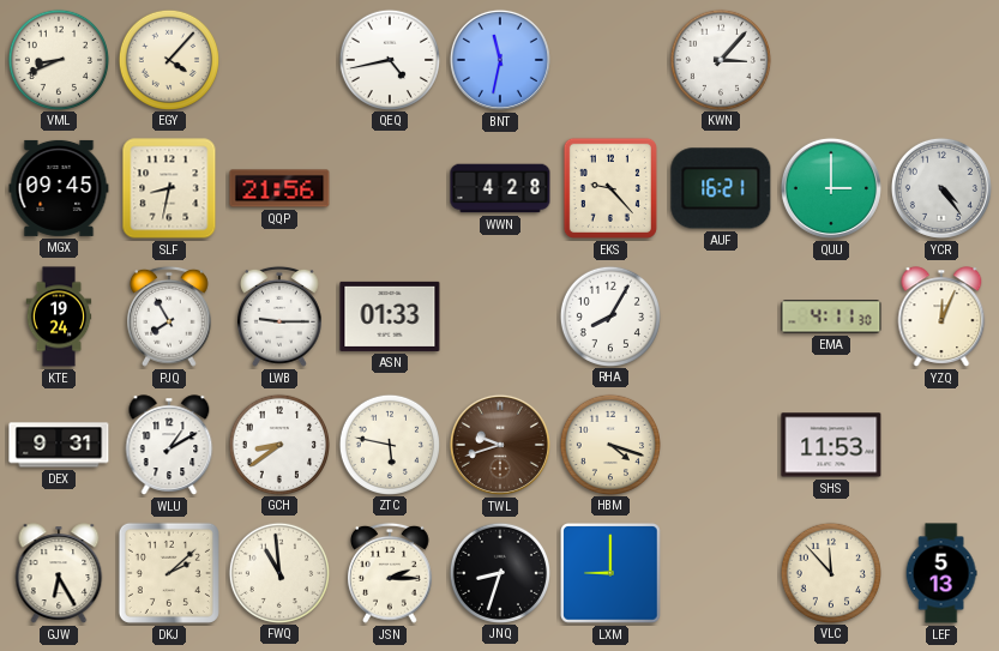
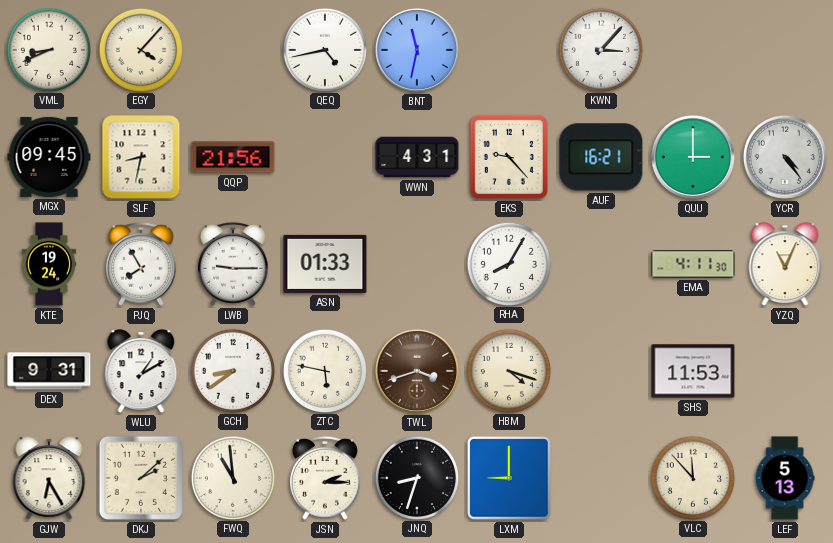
WWN: 4:28 -> 4:31 (417, 157)
YZQ: 12:04 -> 11:04 (785, 264)
TWL: 9:42 -> 3:42 (417, 371)
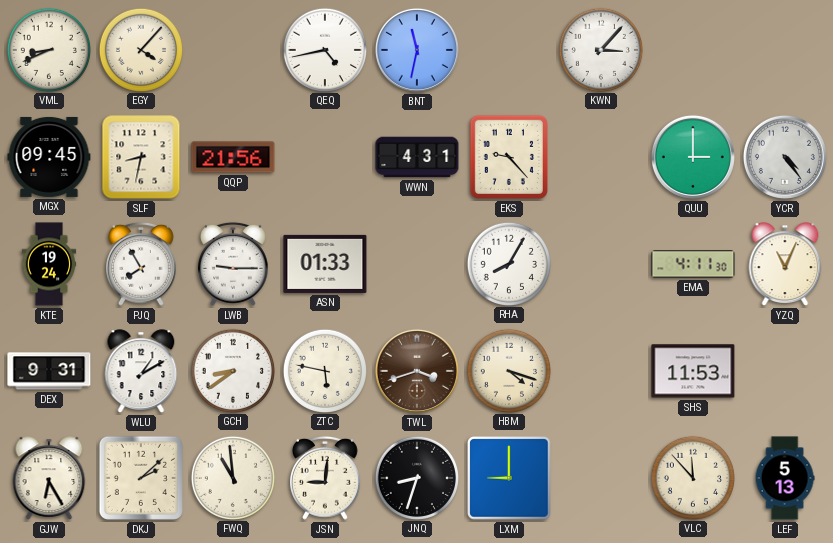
AUF: 16:21 -> none (601, 157)
JSN: 2:15 -> 9:01 (326, 478)
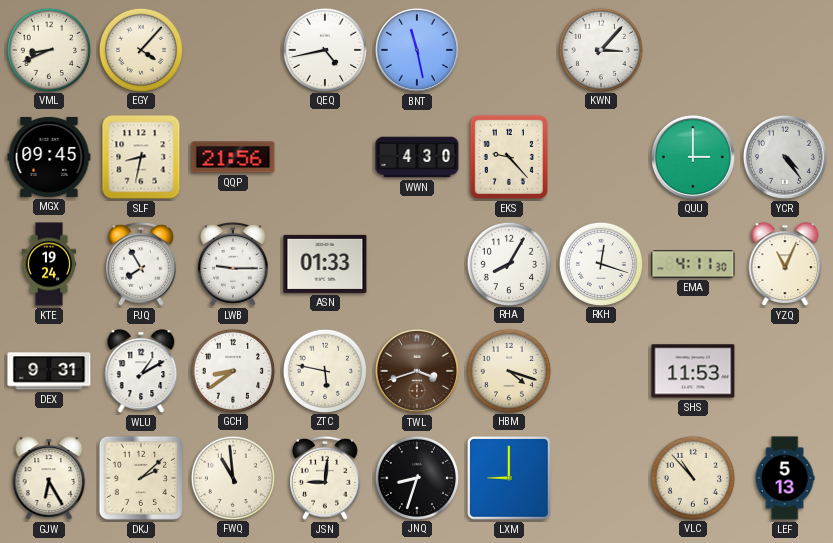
BNT: 11:32 -> 11:28 (417, 50)
WWN: 4:31 -> 4:30 (417, 157)
RKH: none -> 12:18 (600, 263)
VLC: 11:53 -> 10:53 (692, 477)
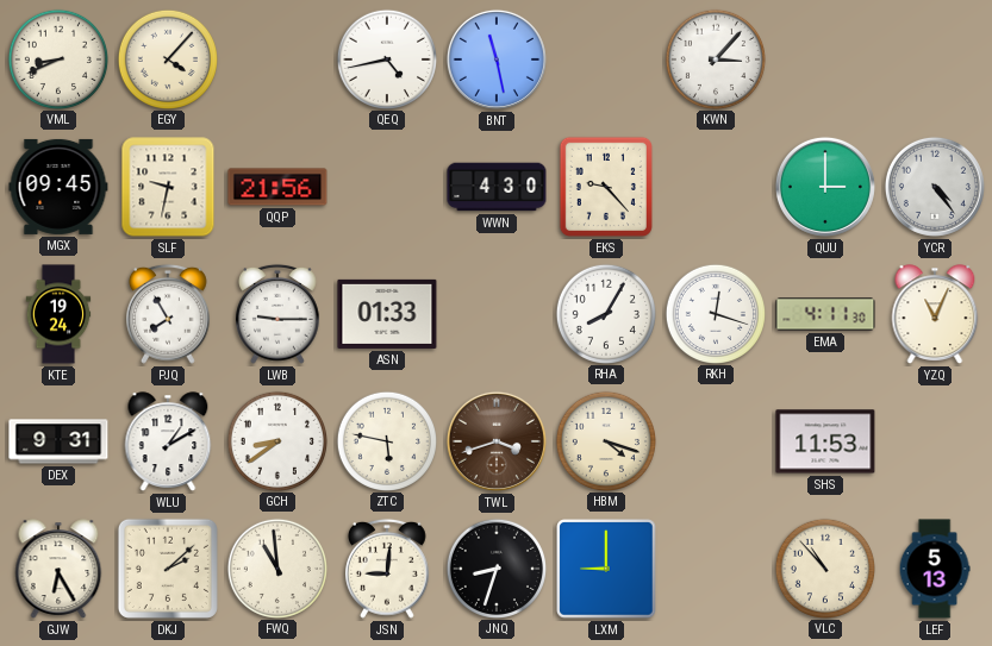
SLF: 8:32 -> 9:32 (168, 187)
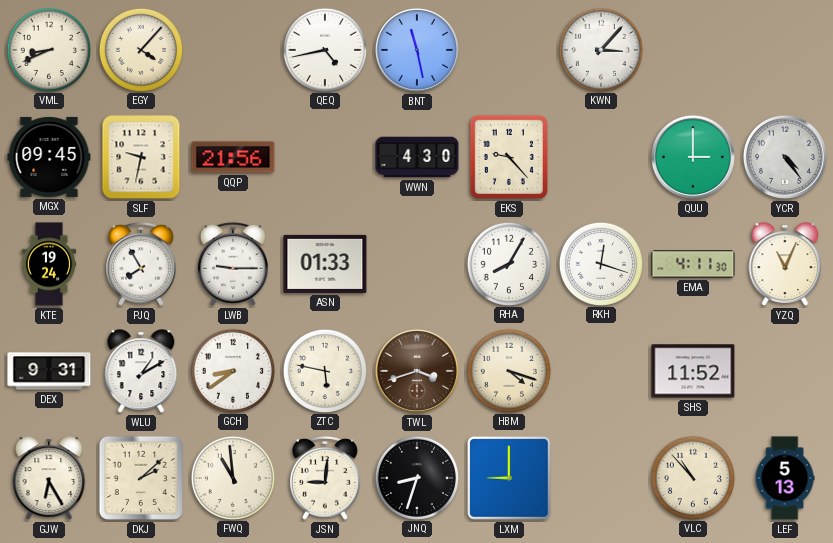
SHS: 11:53 -> 11:52 (693, 371)
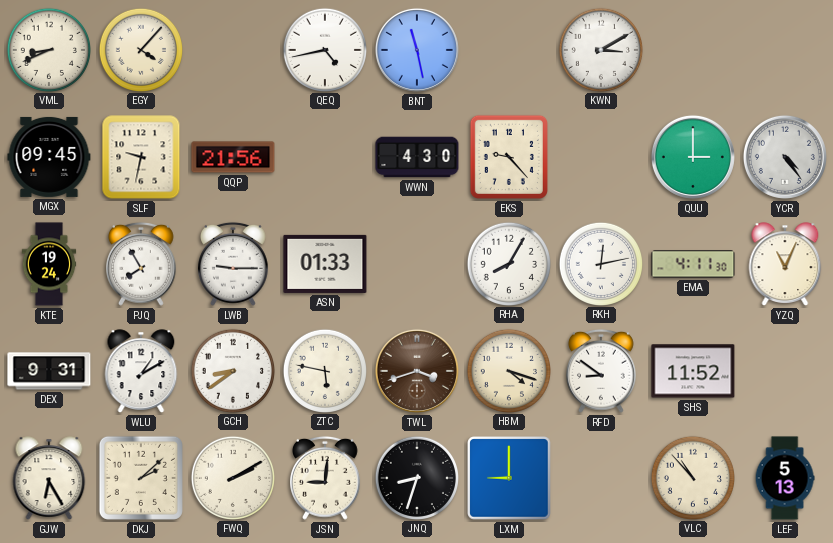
KWN: 3:07 -> 3:10 (600, 49)
RKH: 12:18 -> 12:13 (600, 263)
RFD: none -> 8:51 (602, 371)
FWQ: 10:59 -> 2:10 (232, 477)
